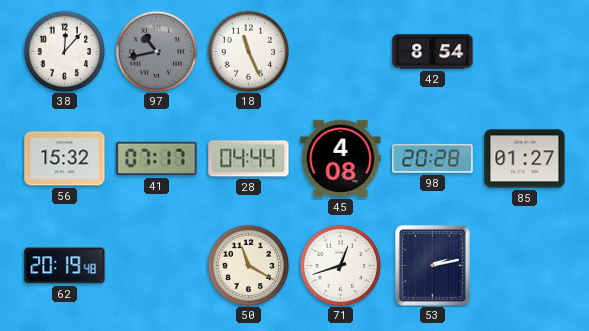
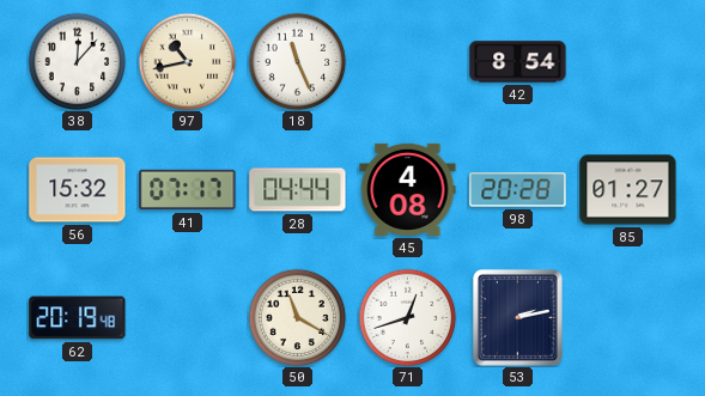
97 dial: grey -> cream (187, 61)
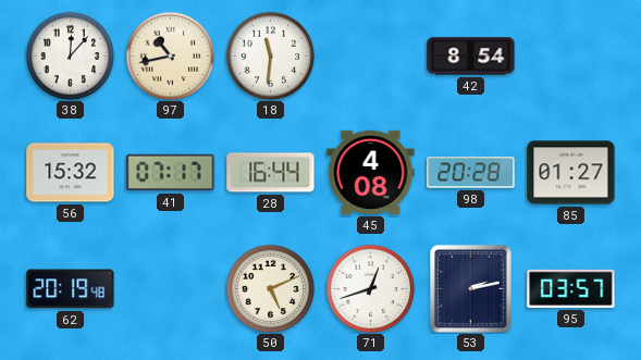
18: 11:26 -> 11:31 (270, 55)
28: 04:44 -> 16:44 (271, 173)
50: 11:20 -> 5:11 (270, 288)
95: none -> 03:57 (571, 288)
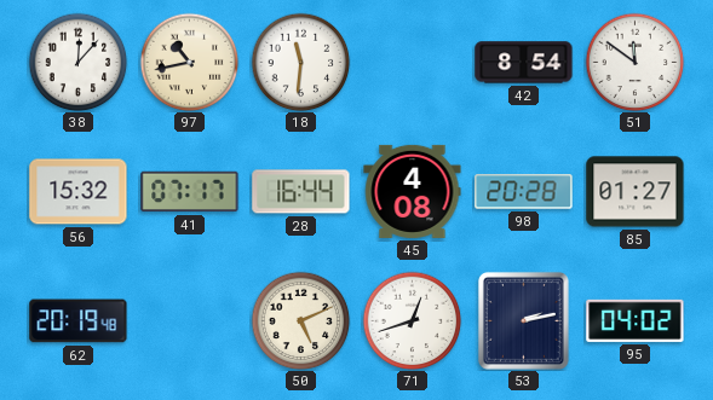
51: none -> 11:51 (634, 62)
95: 03:57 -> 04:02 (636, 320)
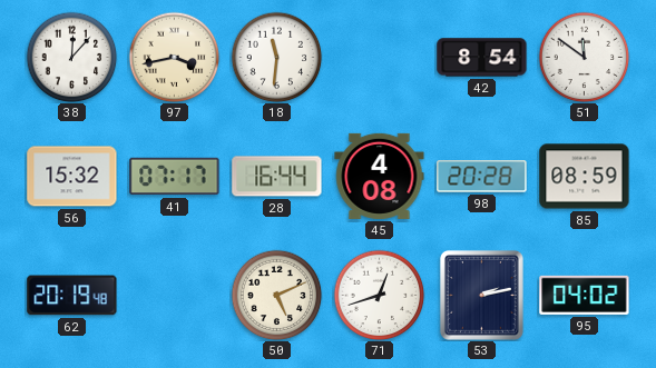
97: 10:43 -> 3:43 (174, 57)
85: 01:27 -> 08:59 (585, 177)
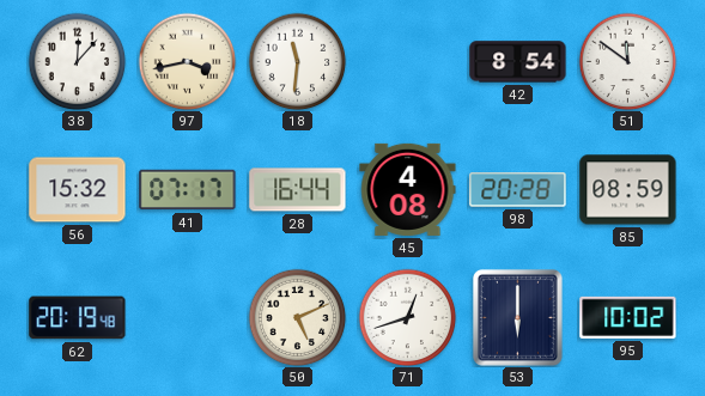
53: 2:13 -> 6:00 (517, 317)
95: 04:02 -> 10:02 (628, 317)
